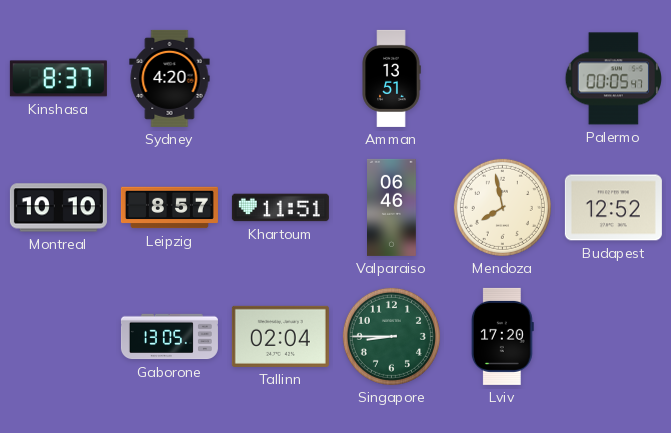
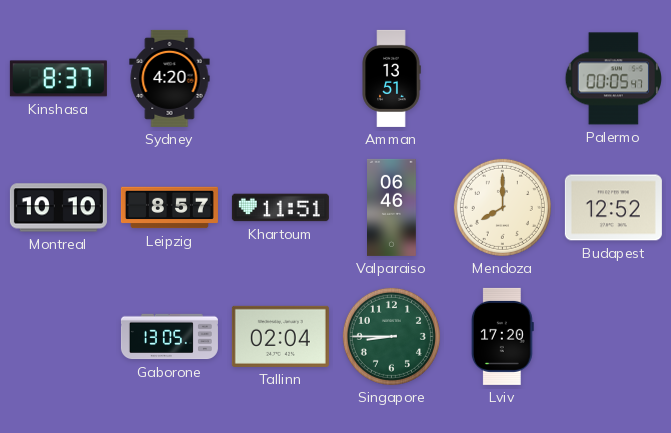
Mendoza: 7:58 -> 8:00 (502, 207)
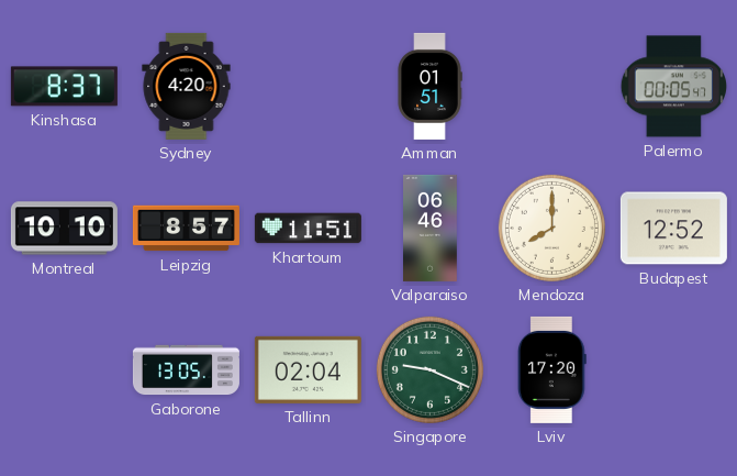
Amman: 13:51 -> 01:51 (429, 86)
Singapore: 8:45 -> 9:19 (429, 369)
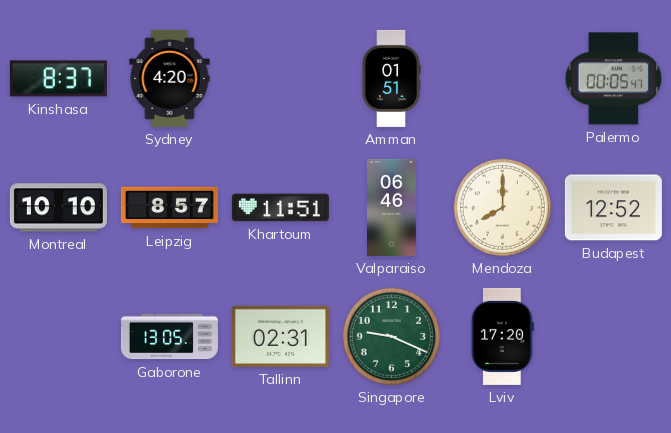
Tallinn: 02:04 -> 02:31 (280, 336)
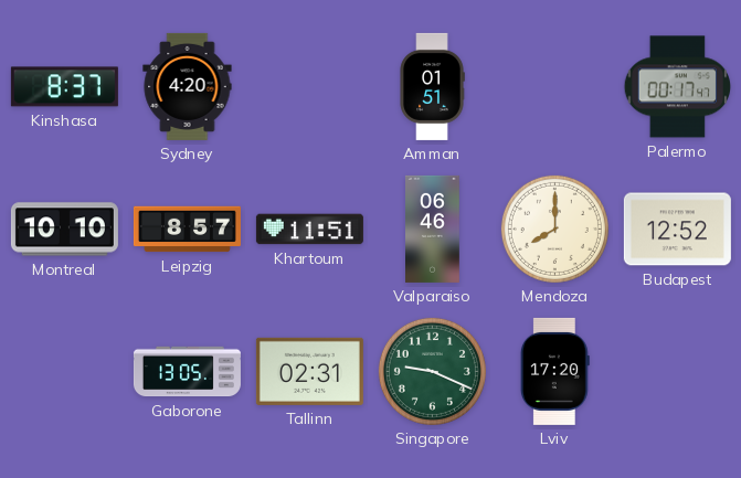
Palermo: 00:05 -> 00:17 (677, 87)
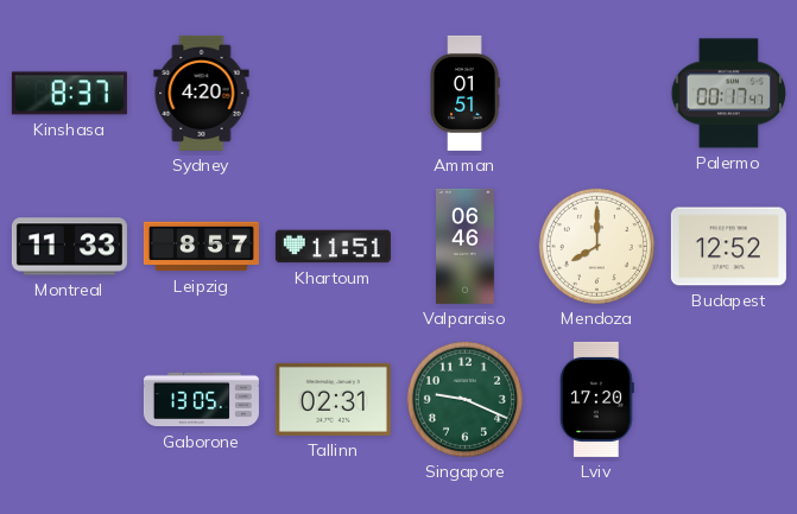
Montreal: 10:10 -> 11:33 (69, 247)
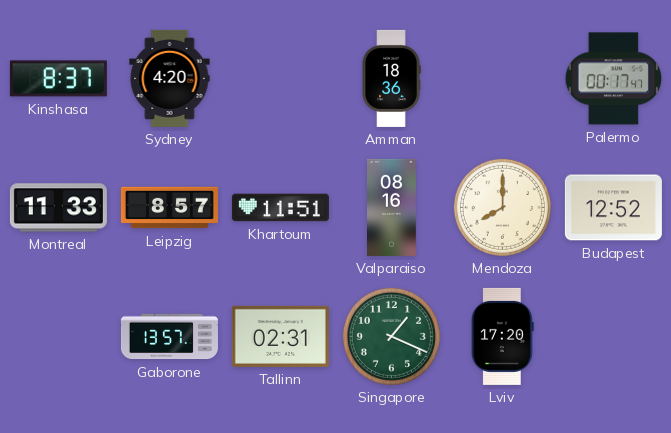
Amman: 01:51 -> 18:36 (391, 78)
Valparaiso: 06:46 -> 08:16 (392, 207)
Gaborone: 13:05 -> 13:57 (169, 337)
Singapore: 9:19 -> 1:19 (391, 336)
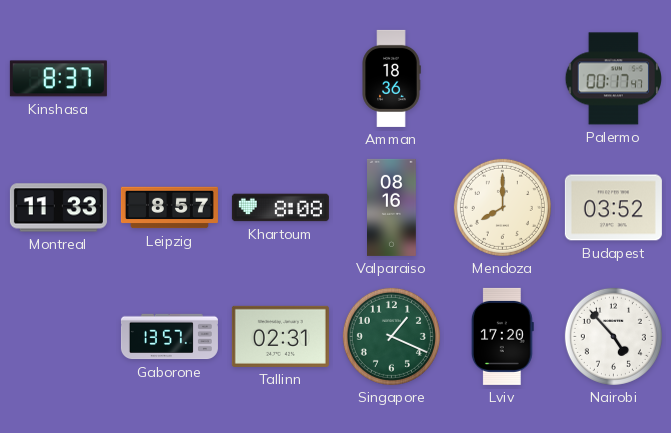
Sydney: 4:20 -> none (170, 78)
Khartoum: 11:51 -> 8:08 (280, 208)
Budapest: 12:52 -> 03:52 (613, 208)
Nairobi: none -> 4:53 (613, 336)
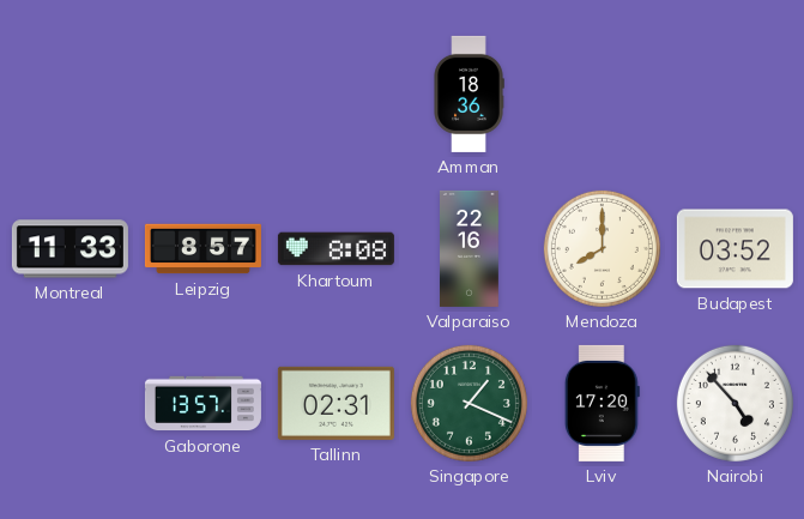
Kinshasa: 8:37 -> none (58, 79)
Palermo: 00:17 -> none (613, 79)
Valparaiso: 08:16 -> 22:16 (470, 248)
